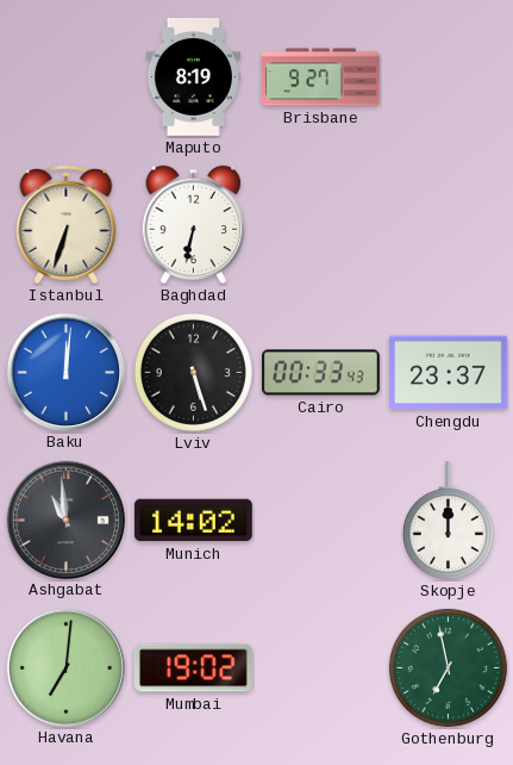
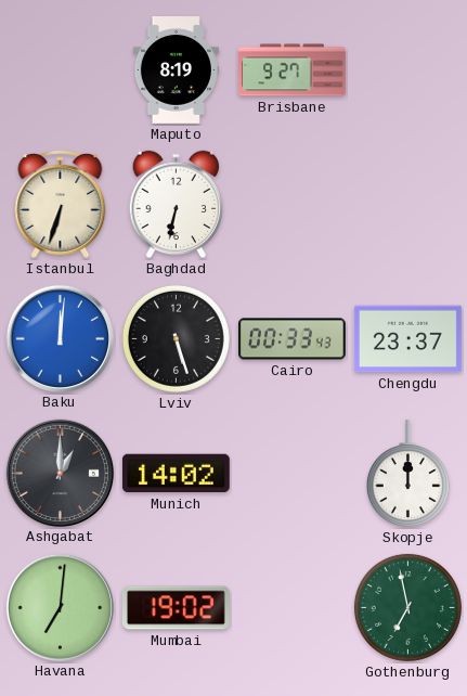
Ashgabat: 10:59 -> 1:00 (60, 473)
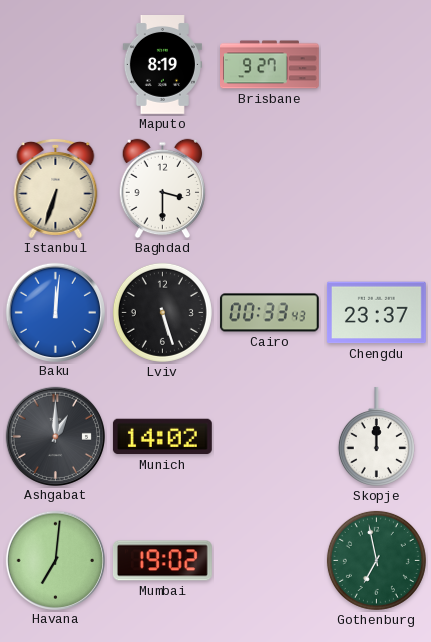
Baghdad: 6:32 -> 3:30 (163, 189)
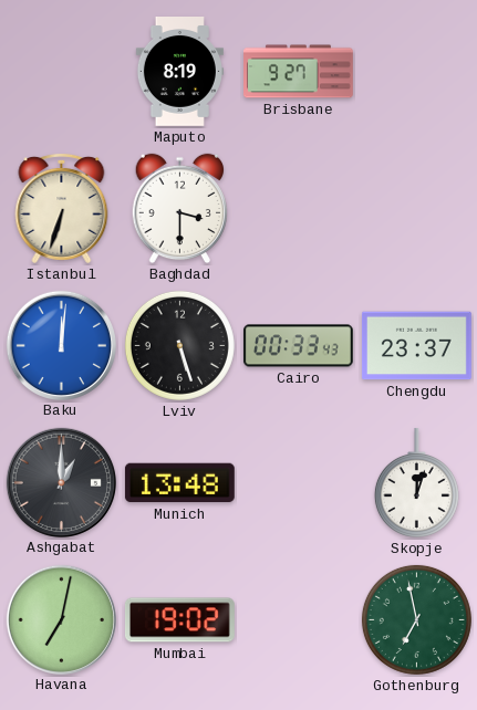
Munich: 14:02 -> 13:48 (179, 483)
Skopje: 12:00 -> 12:03 (416, 482)
Havana: 7:01 -> 7:02 (61, 619)
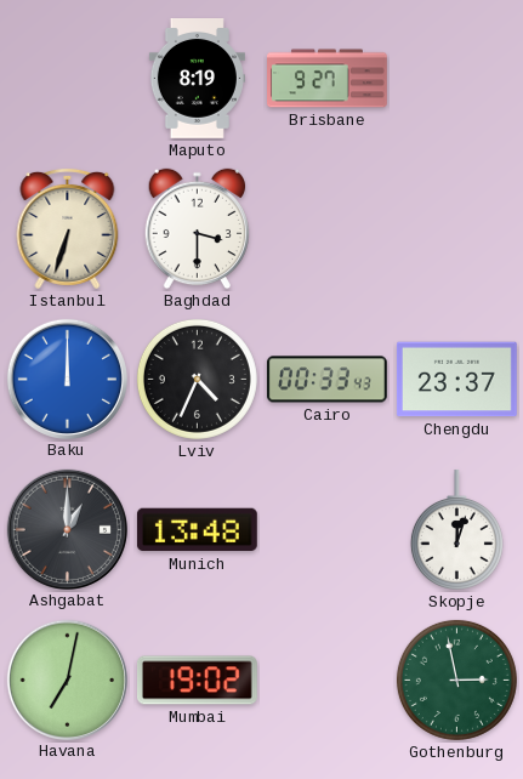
Baku: 12:01 -> 12:00 (67, 379)
Lviv: 5:27 -> 4:34 (197, 379)
Gothenburg: 6:58 -> 2:58 (456, 680)
